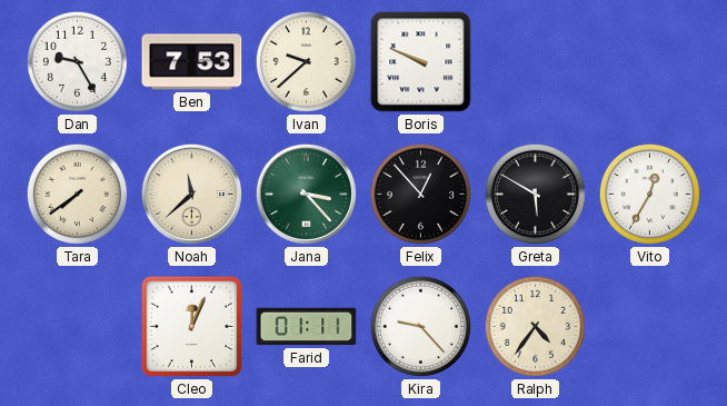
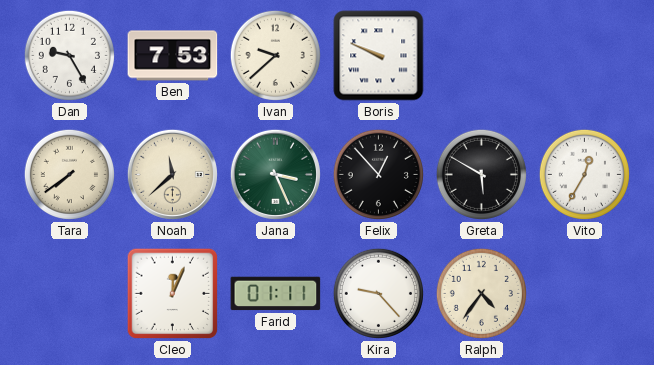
Jana: 3:23 -> 3:26 (275, 174)
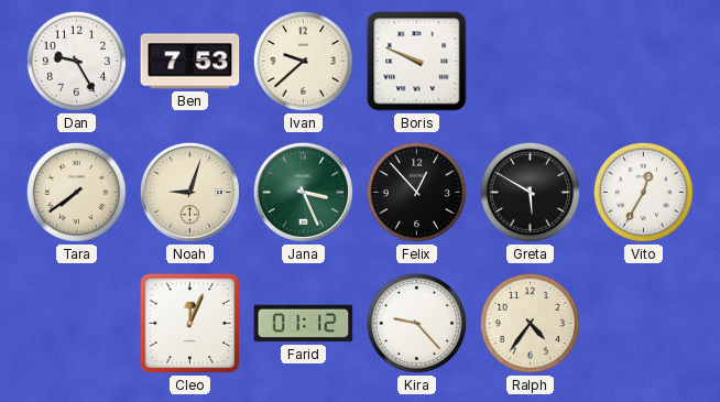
Noah: 11:38 -> 9:03 (189, 192)
Farid: 01:11 -> 01:12 (304, 324)
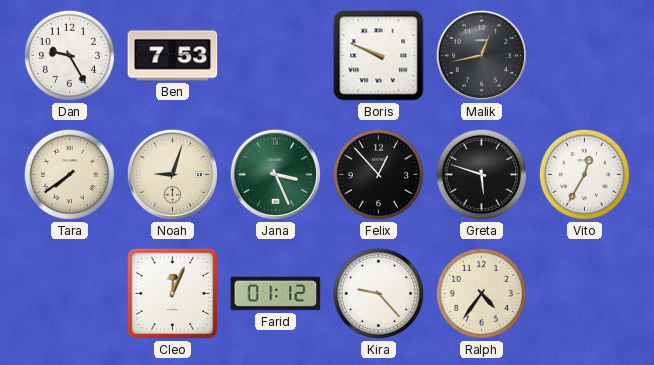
Ivan: 9:38 -> none (303, 61)
Malik: none -> 12:43 (481, 55)
Greta: 5:50 -> 5:48 (481, 174)
